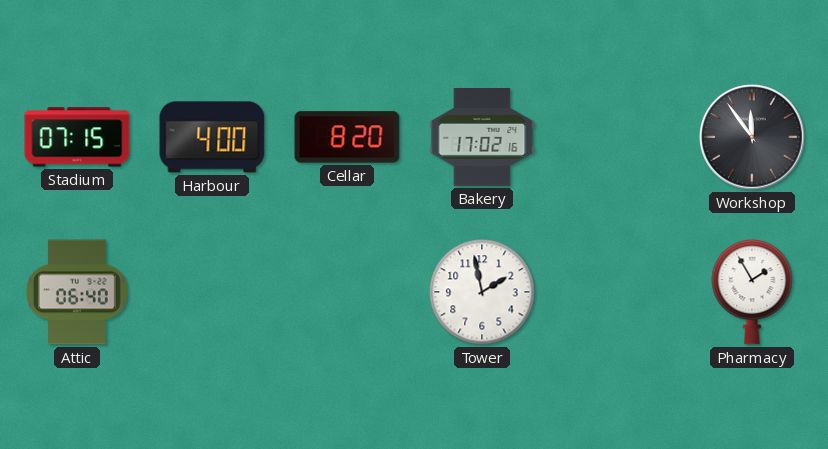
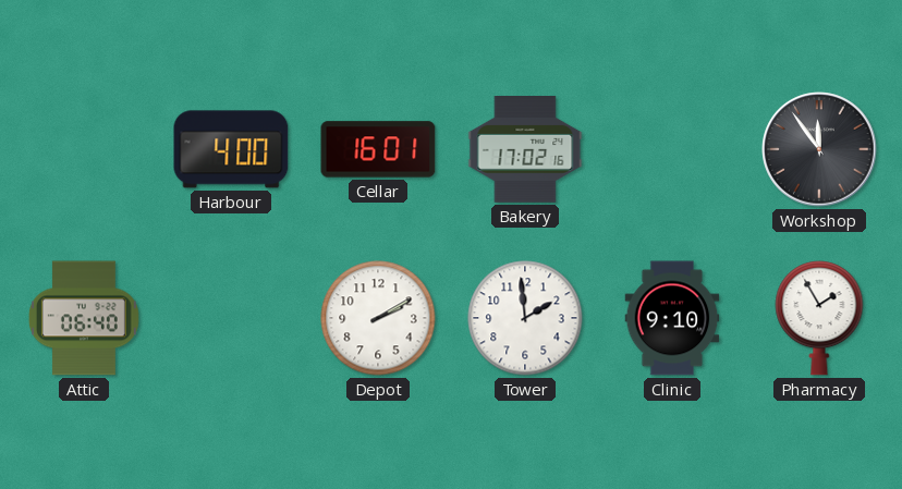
Stadium: 07:15 -> none (77, 137)
Cellar: 8:20 -> 16:01 (378, 149)
Depot: none -> 2:10 (378, 318)
Tower: 1:58 -> 1:59 (525, 318)
Clinic: none -> 9:10 (672, 318)
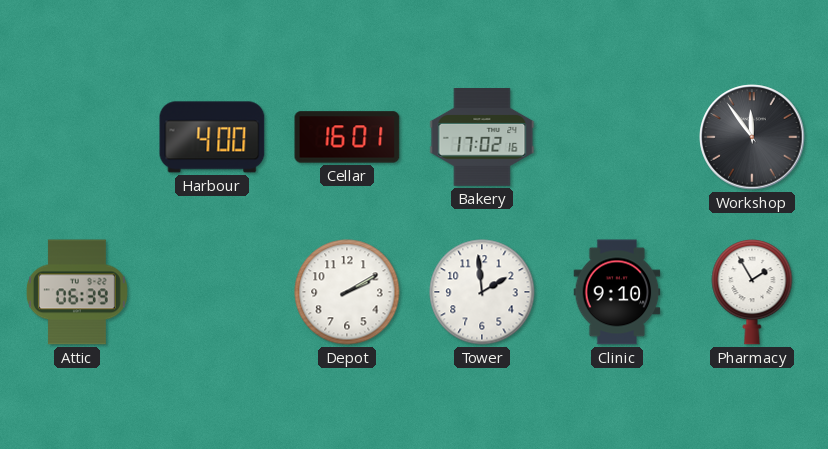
Attic: 06:40 -> 06:39 (77, 292)
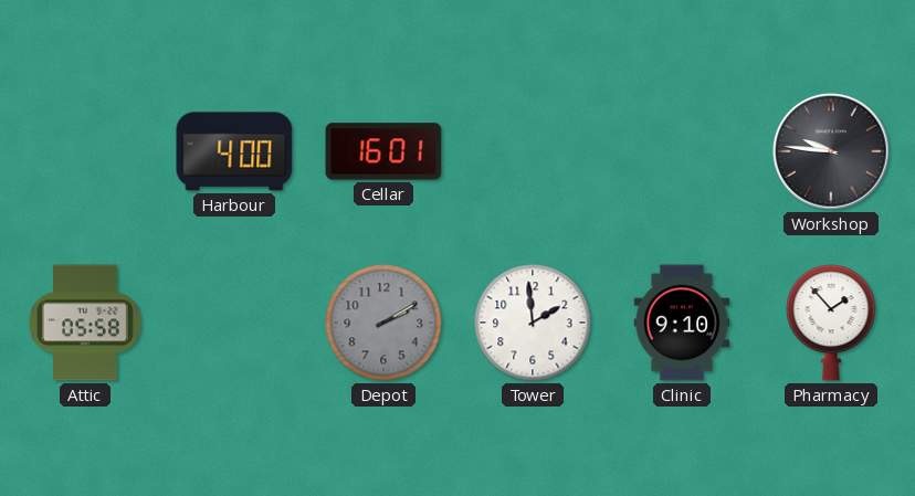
Bakery: 17:02 -> none (482, 138)
Workshop: 11:54 -> 9:46 (831, 151)
Attic: 06:39 -> 05:58 (85, 323)
Depot dial: white -> grey (383, 323)
Pharmacy: 1:55 -> 1:53 (831, 323)
